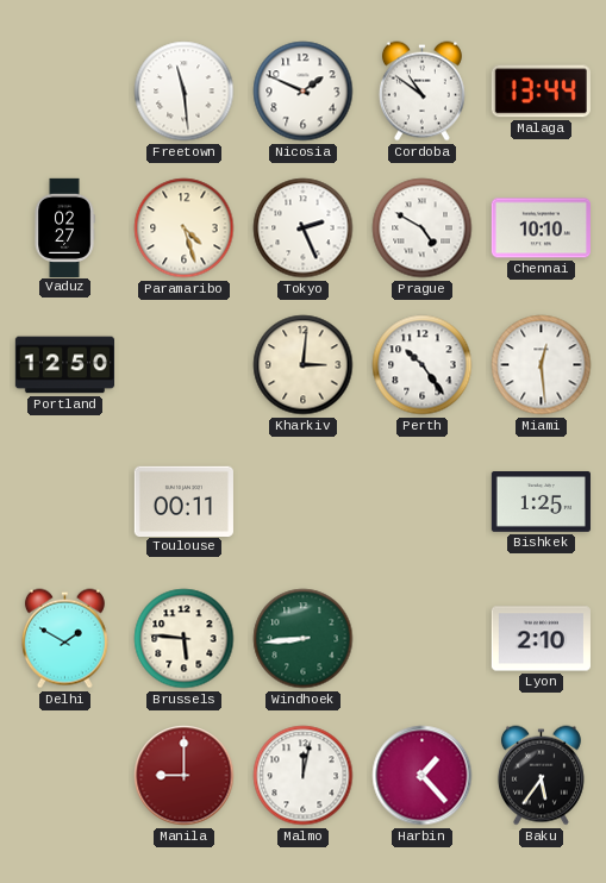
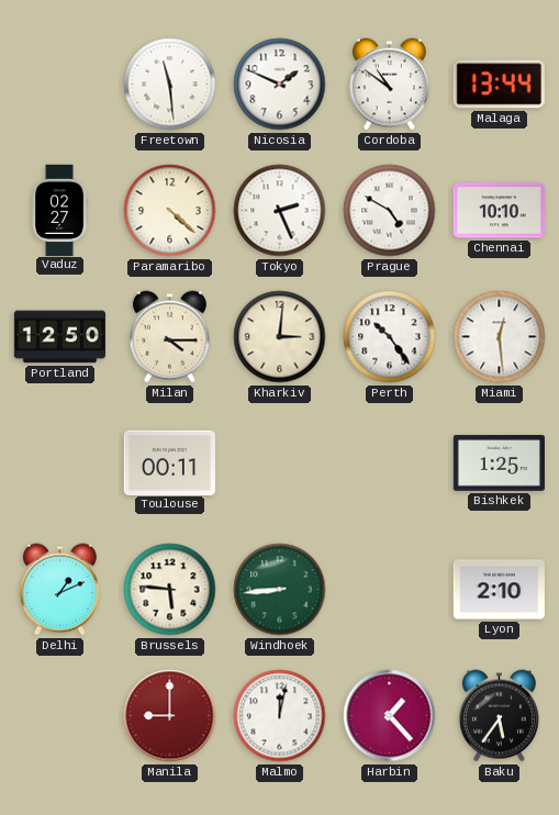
Paramaribo: 4:27 -> 4:22 (170, 211)
Milan: none -> 4:15 (169, 337)
Delhi: 1:50 -> 1:11 (59, 590)
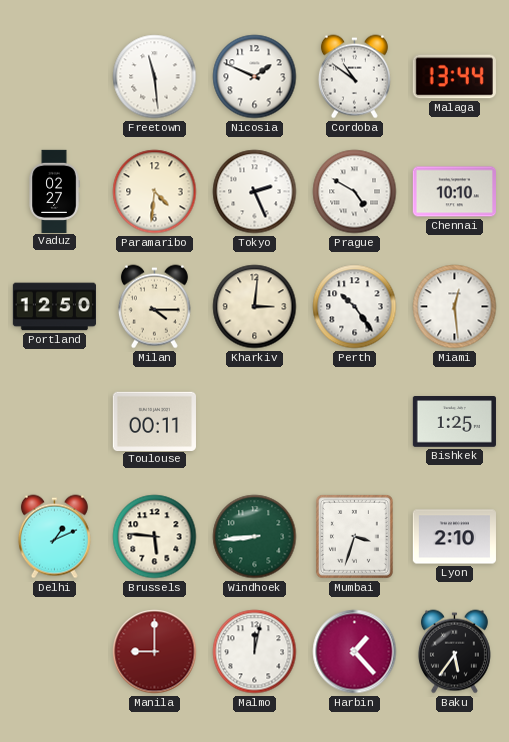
Paramaribo: 4:22 -> 4:31 (155, 192)
Mumbai: none -> 3:33 (354, 536)
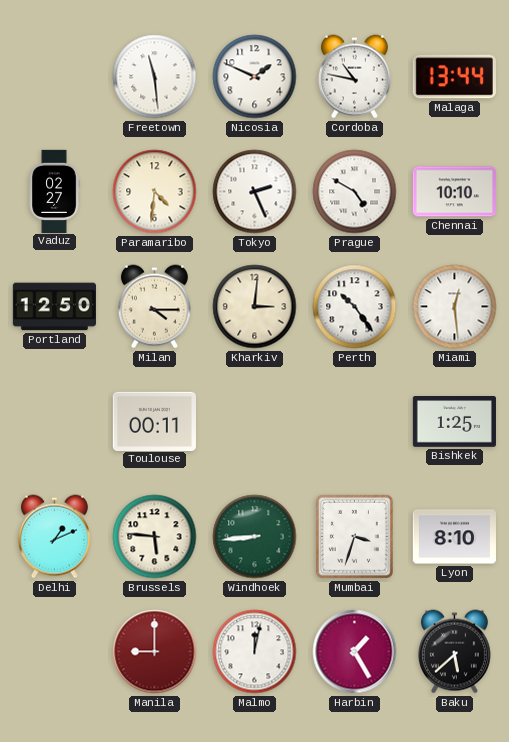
Cordoba: 10:51 -> 10:47 (354, 77)
Lyon: 2:10 -> 8:10 (454, 537)
Harbin: 1:23 -> 1:25 (355, 652)
Baku: 5:36 -> 5:38 (454, 652)
